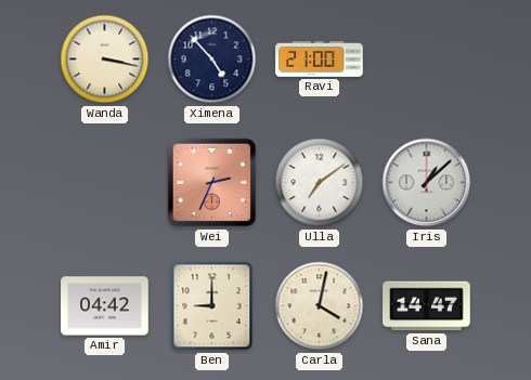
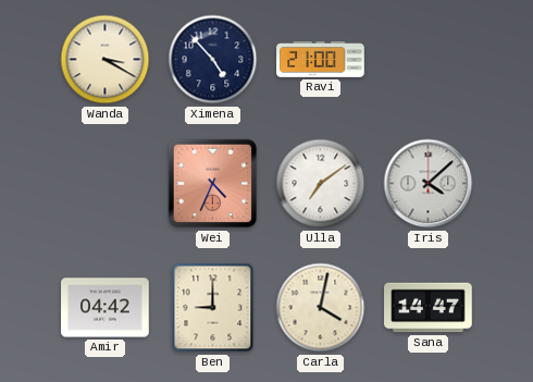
Wanda: 3:17 -> 3:20 (106, 60)
Wei: 2:34 -> 4:34 (213, 184)
Iris: 1:08 -> 4:08 (429, 184)
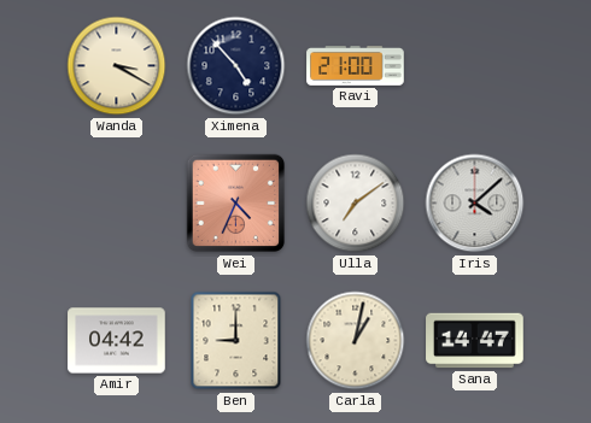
Carla: 4:02 -> 1:02 (356, 341)
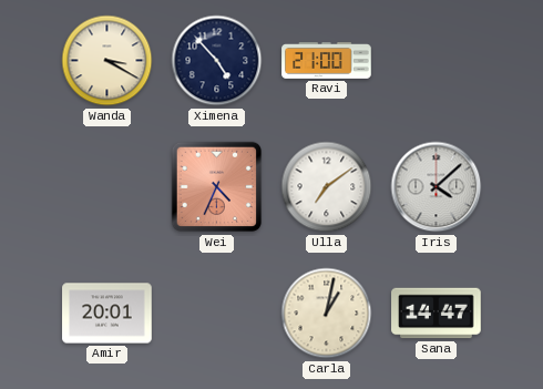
Amir: 04:42 -> 20:01 (107, 314)
Ben: 9:00 -> none (236, 341)
